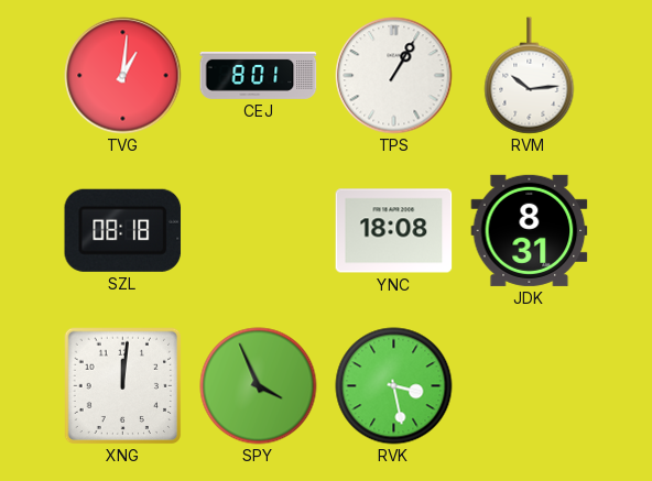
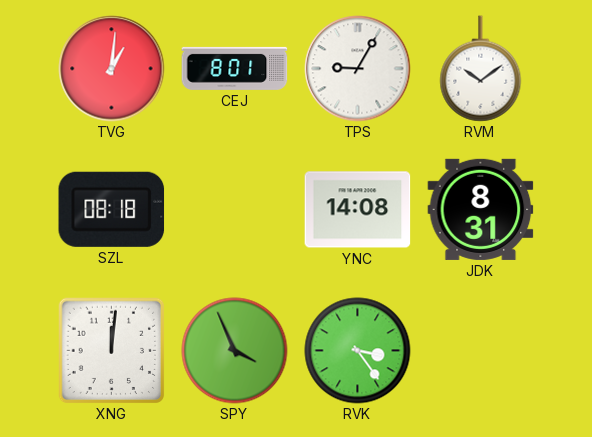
TPS: 1:05 -> 9:05 (358, 69)
RVM: 10:14 -> 10:09 (481, 69)
YNC: 18:08 -> 14:08 (358, 210)
RVK: 3:28 -> 3:24 (358, 351)
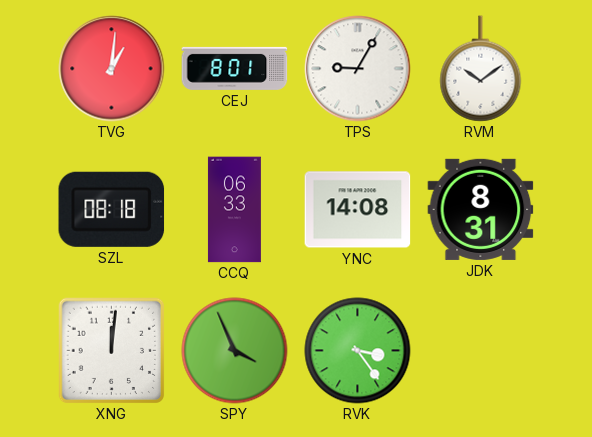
CCQ: none -> 06:33 (234, 210)
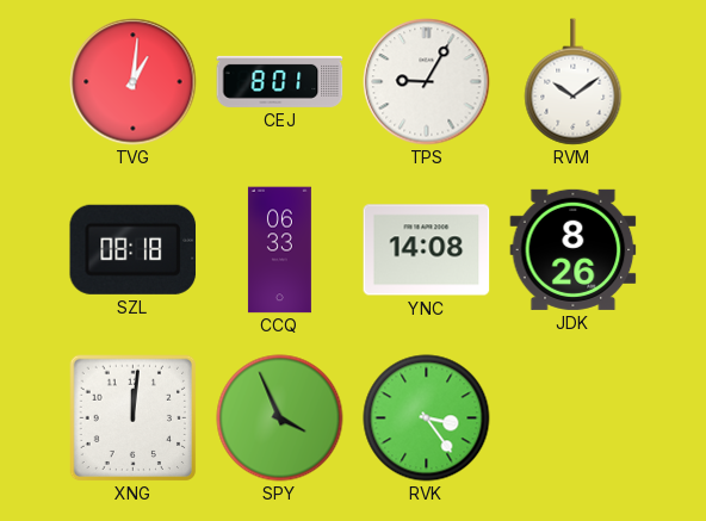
JDK: 8:31 -> 8:26 (574, 249)
